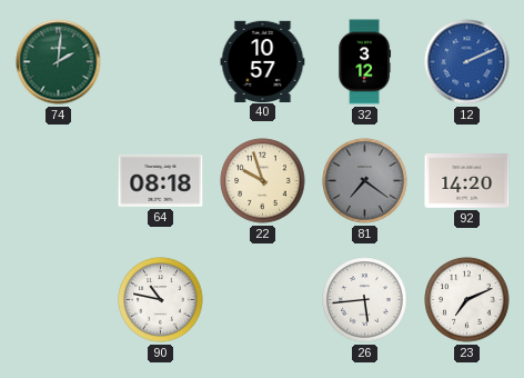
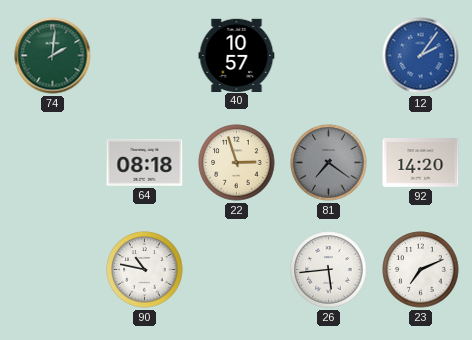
32: 3:12 -> none (365, 62)
12: 2:11 -> 2:06 (421, 56)
22: 9:57 -> 2:57 (237, 163)
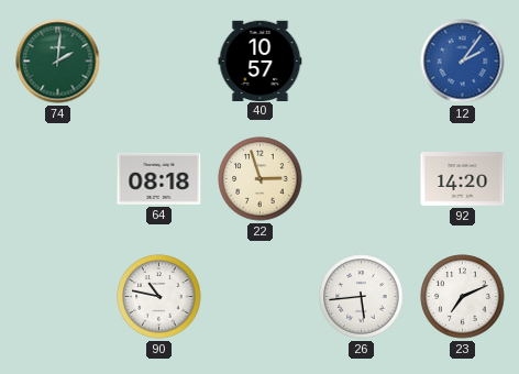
81: 7:21 -> none (329, 163)
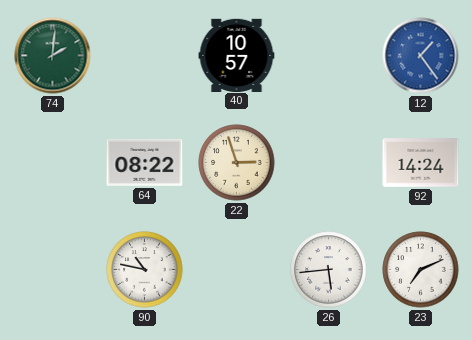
12: 2:06 -> 1:24 (421, 56)
64: 08:18 -> 08:22 (145, 162)
92: 14:20 -> 14:24 (421, 163)
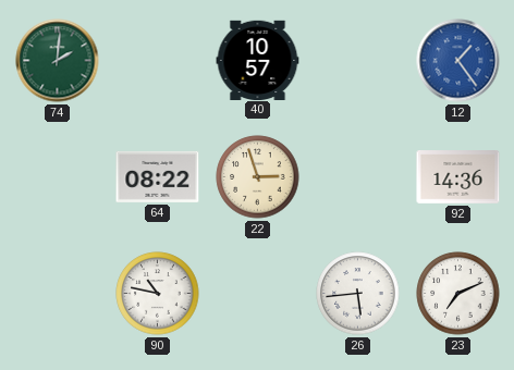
92: 14:24 -> 14:36 (458, 177)
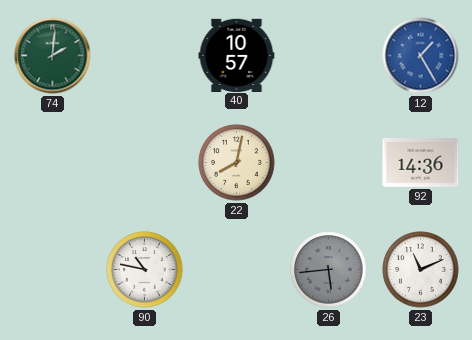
12: 1:24 -> 1:25 (421, 56)
64: 08:22 -> none (158, 176)
22: 2:57 -> 8:02 (237, 163)
26 dial: white -> grey (329, 270)
23: 7:11 -> 11:11 (421, 270)
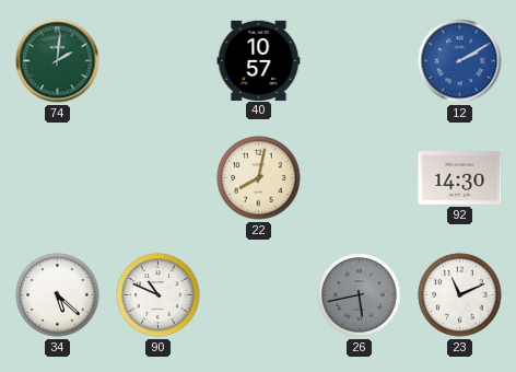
12: 1:25 -> 2:10 (460, 61)
92: 14:36 -> 14:30 (460, 178)
34: none -> 5:22 (58, 295)
90: 10:47 -> 10:49 (159, 295)
26: 5:44 -> 5:43 (360, 295)
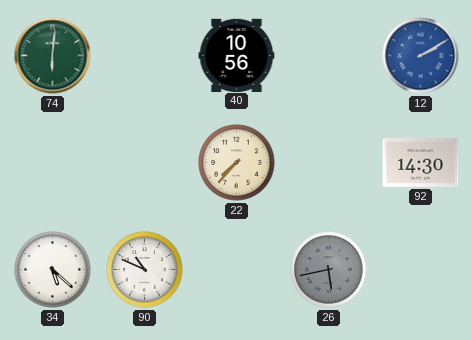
74: 2:01 -> 6:01 (53, 56)
40: 10:57 -> 10:56 (237, 55)
22: 8:02 -> 7:37 (237, 163)
23: 11:11 -> none (460, 295)
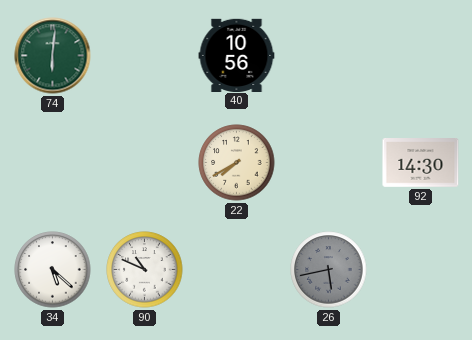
12: 2:10 -> none (421, 56)
22: 7:37 -> 7:40 (237, 163)
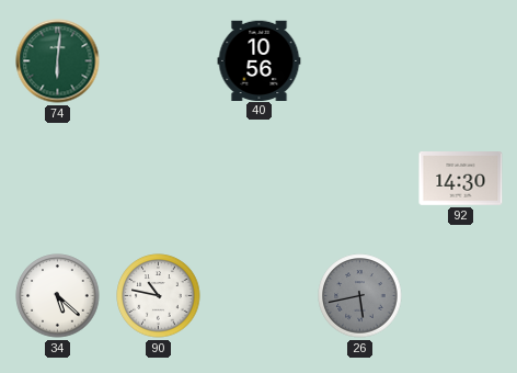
22: 7:40 -> none (237, 163)
90: 10:49 -> 10:47 (159, 296)
